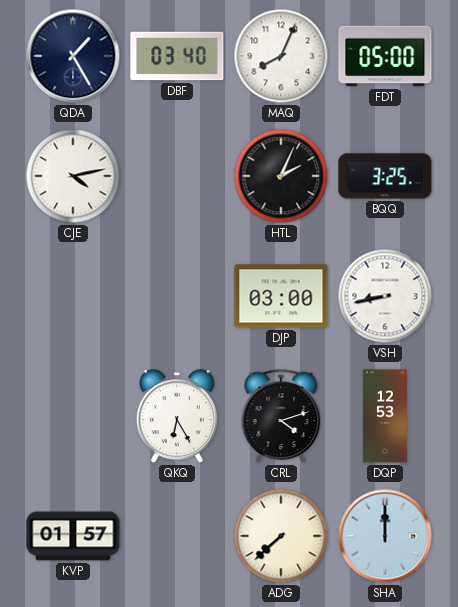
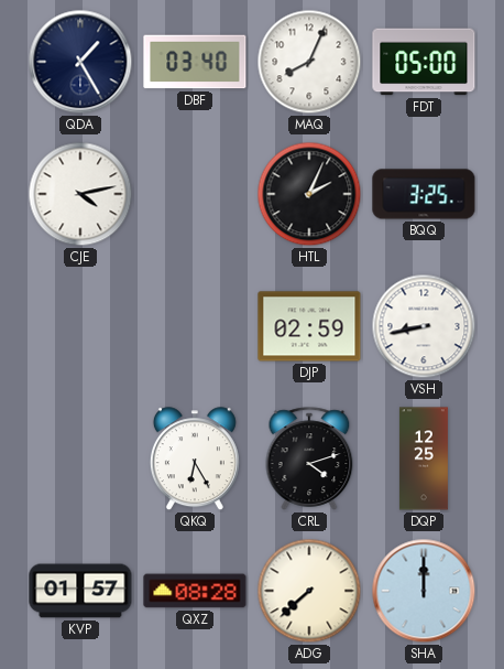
DJP: 03:00 -> 02:59 (309, 326)
DQP: 12:53 -> 12:25 (424, 458)
QXZ: none -> 08:28 (195, 591)
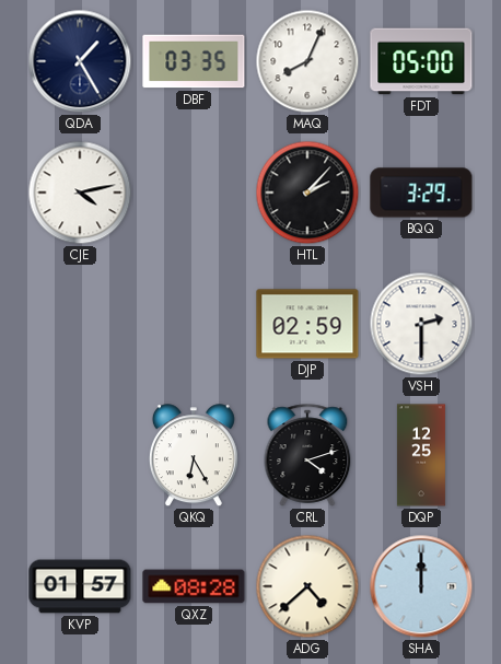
DBF: 03:40 -> 03:35 (194, 61)
HTL: 2:04 -> 2:07 (307, 193)
BQQ: 3:25 -> 3:29 (421, 193)
VSH: 8:43 -> 2:30 (421, 324)
ADG: 7:38 -> 4:38 (307, 586)
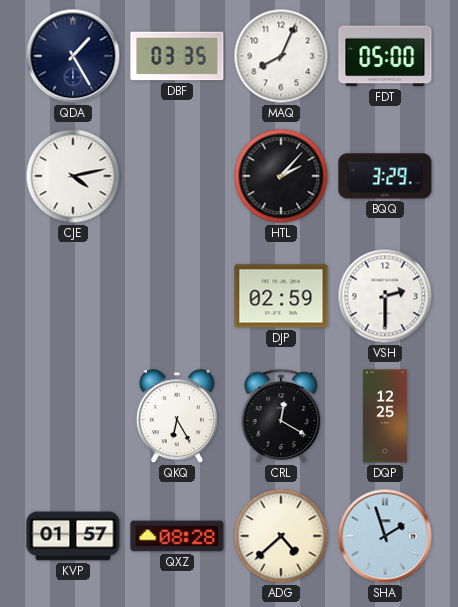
CRL: 4:12 -> 12:20 (281, 416)
SHA: 12:00 -> 1:57 (385, 536)
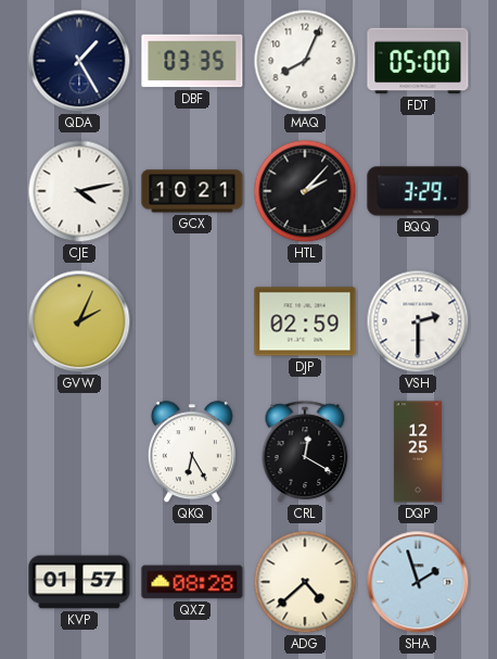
GCX: none -> 10:21 (192, 191)
GVW: none -> 2:04 (79, 321)
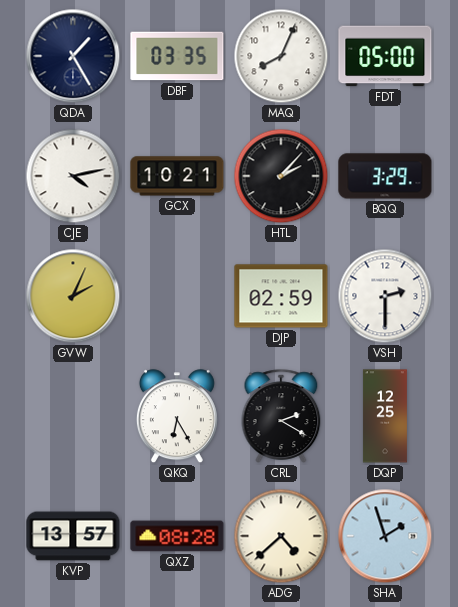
CRL: 12:20 -> 2:20 (281, 416)
KVP: 01:57 -> 13:57 (73, 536)
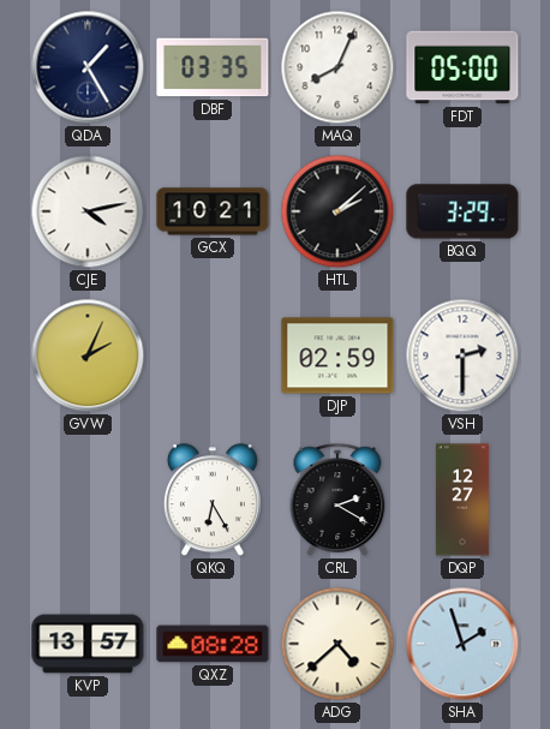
HTL: 2:07 -> 2:08 (337, 211)
DQP: 12:25 -> 12:27 (462, 500)
